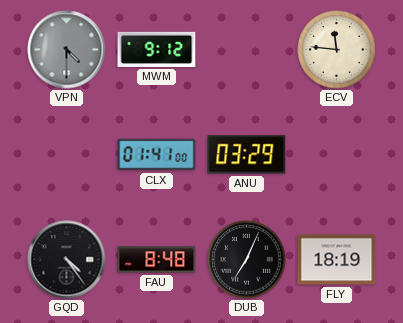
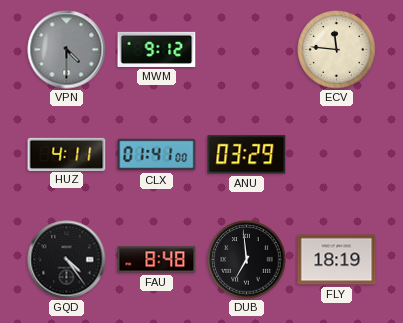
HUZ: none -> 4:11 (67, 154)
DUB: 7:04 -> 6:59 (247, 260)
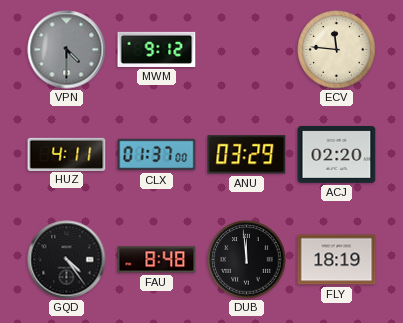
CLX: 01:41 -> 01:37 (157, 155)
ACJ: none -> 02:20 (337, 154)
DUB: 6:59 -> 11:59 (247, 260)
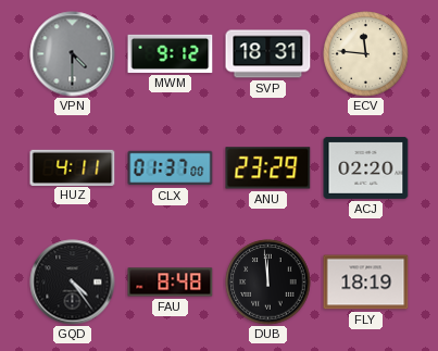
SVP: none -> 18:31 (268, 54)
ANU: 03:29 -> 23:29 (268, 168)
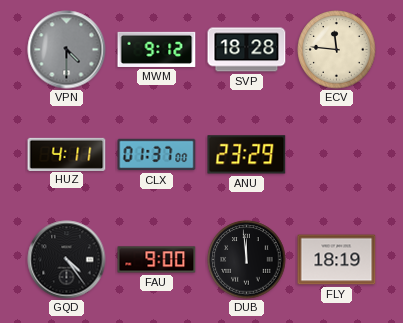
SVP: 18:31 -> 18:28 (247, 50)
ACJ: 02:20 -> none (366, 167)
FAU: 8:48 -> 9:00 (157, 260)
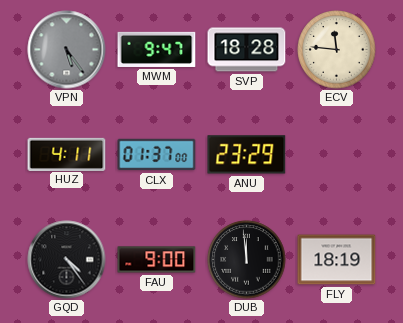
VPN: 4:30 -> 5:24 (67, 50)
MWM: 9:12 -> 9:47 (157, 49)
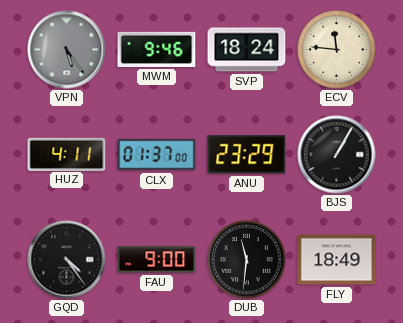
MWM: 9:47 -> 9:46 (157, 49)
SVP: 18:28 -> 18:24 (247, 50)
BJS: none -> 1:05 (337, 155)
DUB: 11:59 -> 11:31 (247, 260)
FLY: 18:19 -> 18:49 (337, 260)
